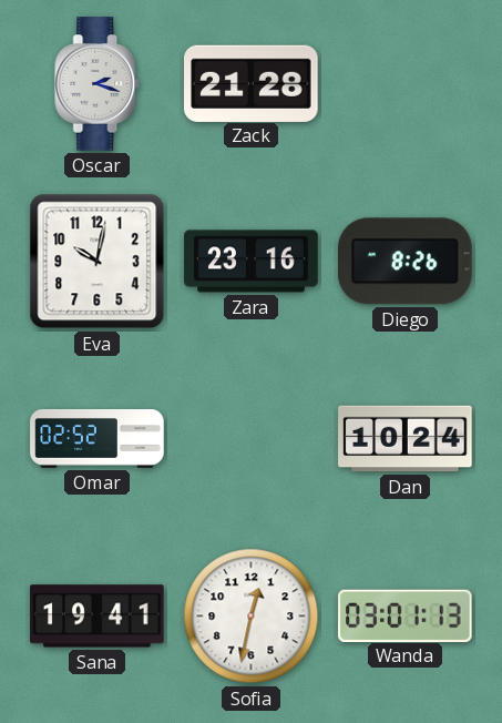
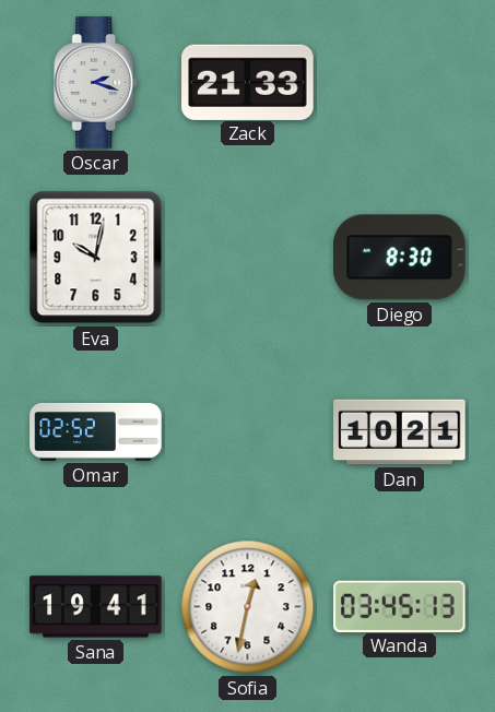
Zack: 21:28 -> 21:33 (248, 82)
Zara: 23:16 -> none (252, 262)
Diego: 8:26 -> 8:30 (400, 258)
Dan: 10:24 -> 10:21 (400, 432)
Wanda: 03:01 -> 03:45 (400, 606)
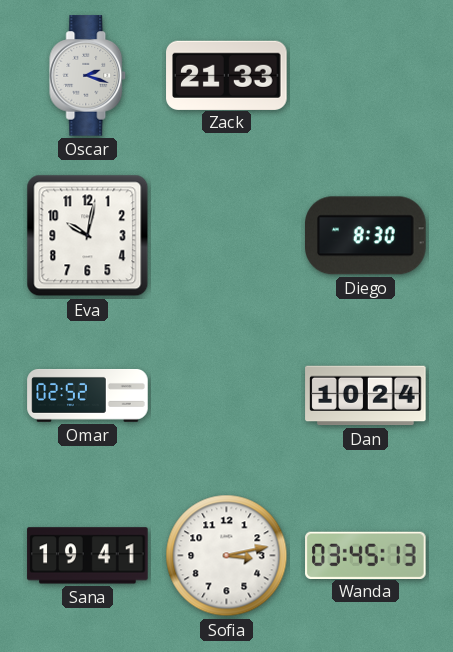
Dan: 10:21 -> 10:24 (366, 396)
Sofia: 12:32 -> 3:13 (227, 556)
